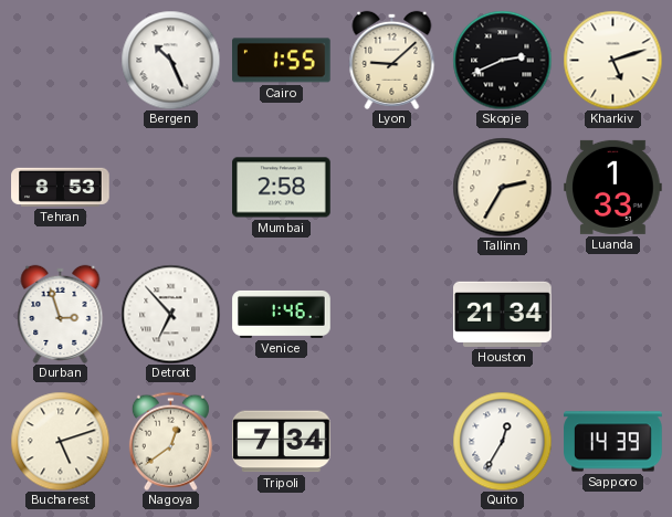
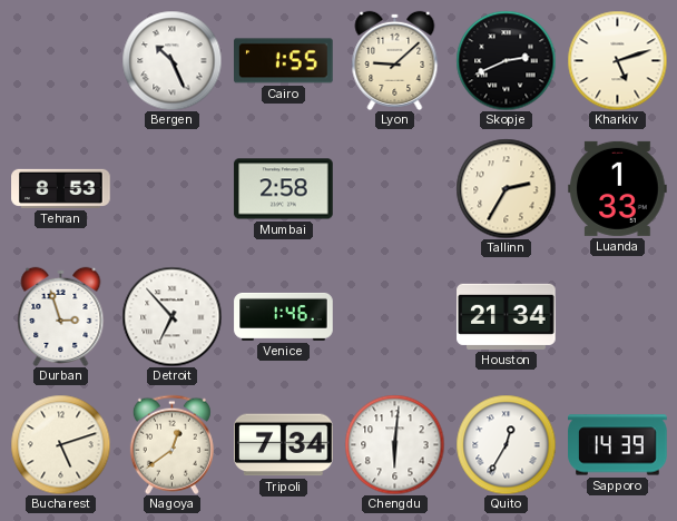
Chengdu: none -> 6:01 (394, 444)
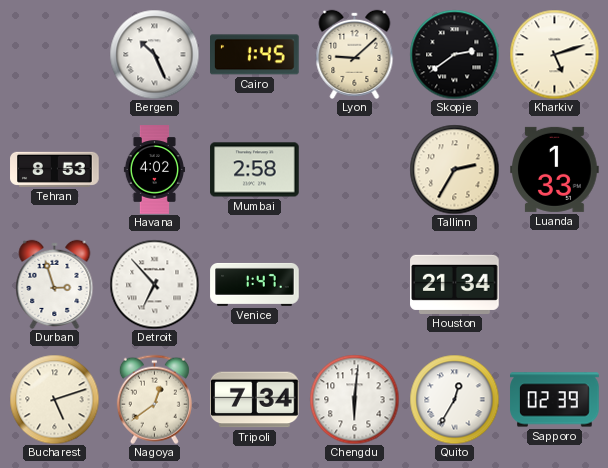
Cairo: 1:55 -> 1:45 (255, 55)
Skopje: 2:41 -> 2:39 (454, 54)
Havana: none -> 4:02 (154, 170)
Venice: 1:46 -> 1:47 (255, 284)
Sapporo: 14:39 -> 02:39 (555, 400)
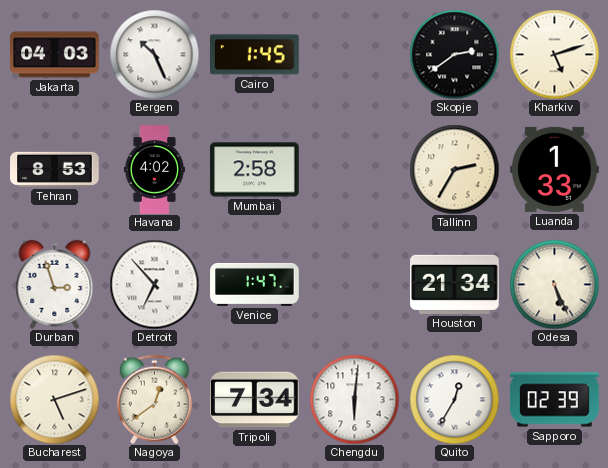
Jakarta: none -> 04:03 (55, 55)
Lyon: 9:08 -> none (355, 54)
Odesa: none -> 5:26 (554, 284)
